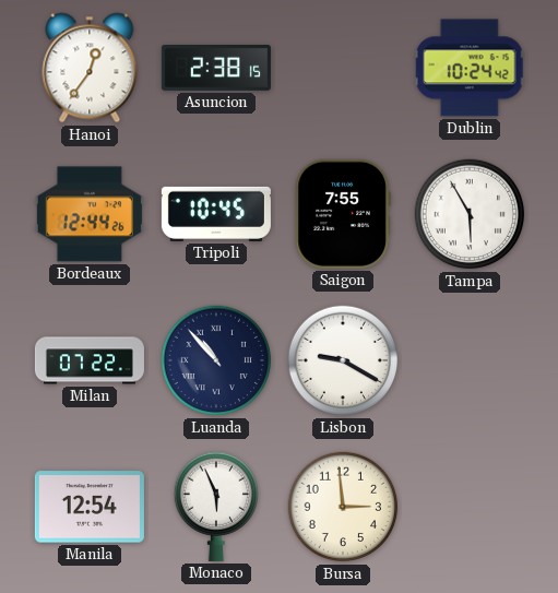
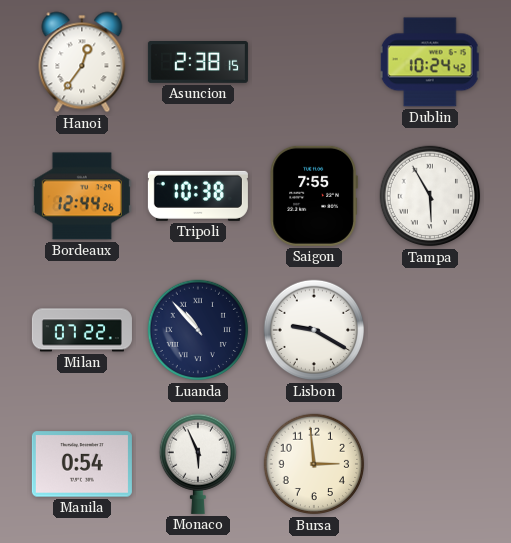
Tripoli: 10:45 -> 10:38 (198, 196)
Manila: 12:54 -> 0:54 (82, 464)
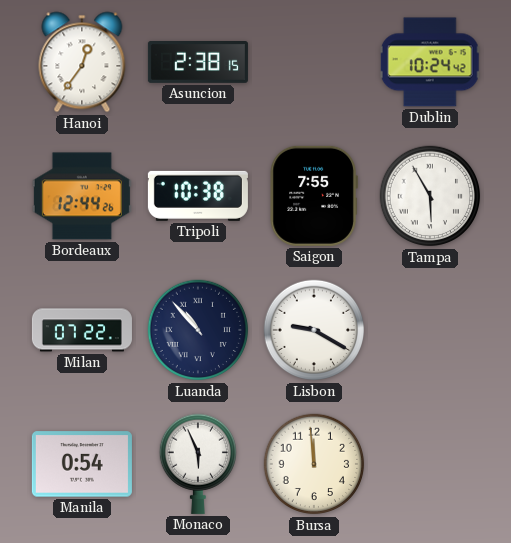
Bursa: 2:59 -> 11:59 (314, 464)
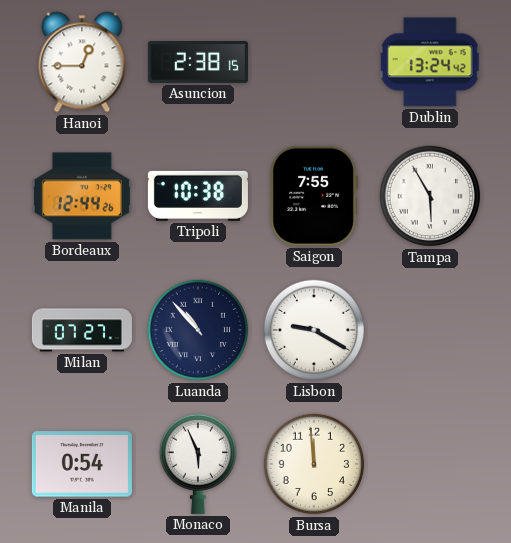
Hanoi: 12:36 -> 12:45 (82, 62)
Dublin: 10:24 -> 13:24 (430, 62)
Milan: 07:22 -> 07:27 (82, 330)
